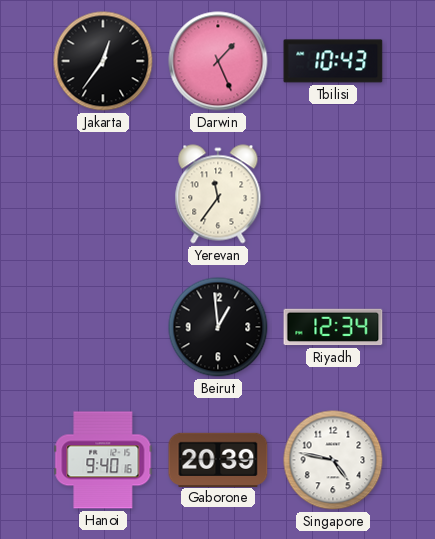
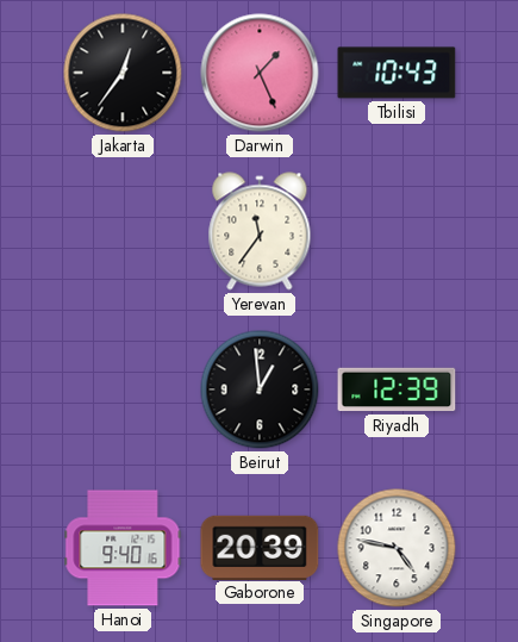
Riyadh: 12:34 -> 12:39 (397, 389)
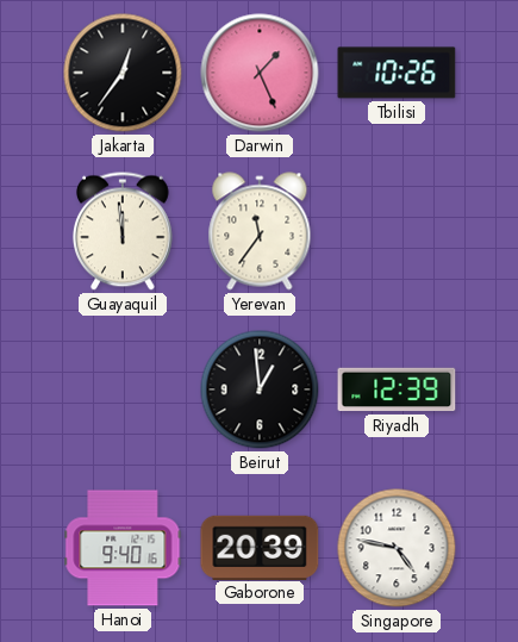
Tbilisi: 10:43 -> 10:26 (397, 73)
Guayaquil: none -> 11:59 (123, 231)
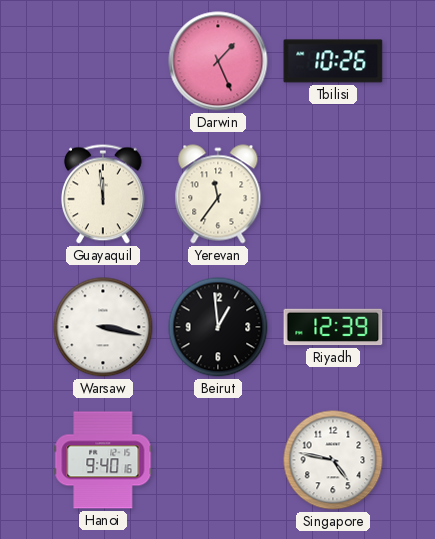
Jakarta: 12:36 -> none (123, 73)
Warsaw: none -> 3:17 (103, 327)
Gaborone: 20:39 -> none (260, 547)
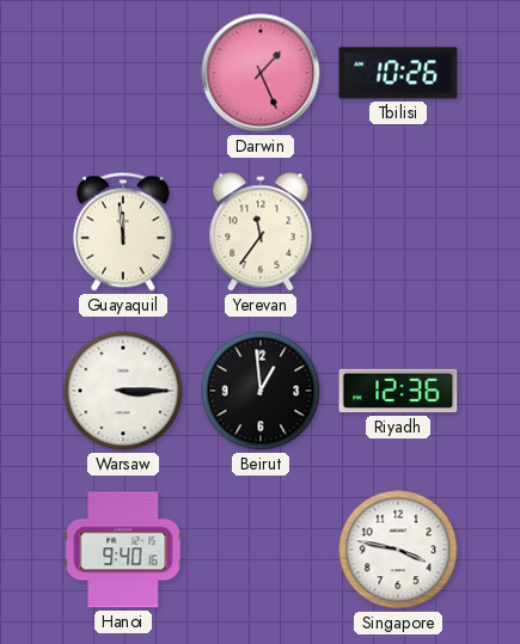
Warsaw: 3:17 -> 3:15 (123, 391)
Riyadh: 12:39 -> 12:36 (398, 391)
Singapore: 4:47 -> 3:47 (398, 550)
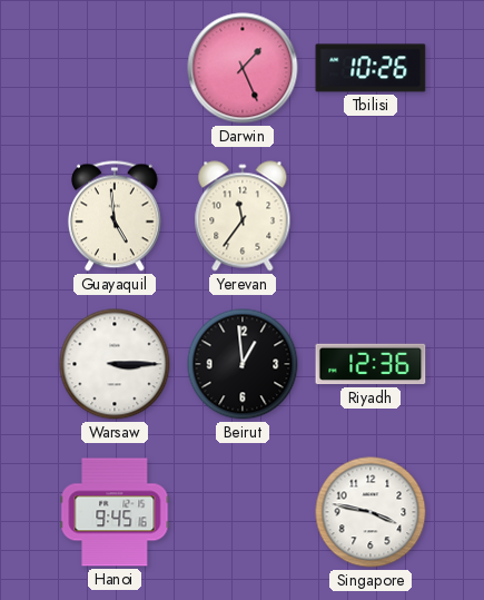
Guayaquil: 11:59 -> 4:59 (115, 216)
Hanoi: 9:40 -> 9:45 (115, 512)
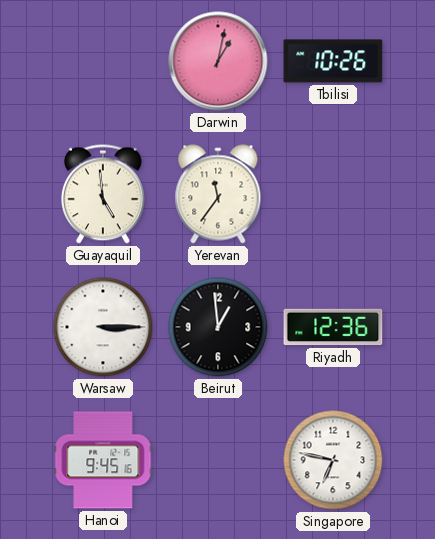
Darwin: 1:26 -> 1:02 (218, 61)
Singapore: 3:47 -> 6:47 (333, 460)
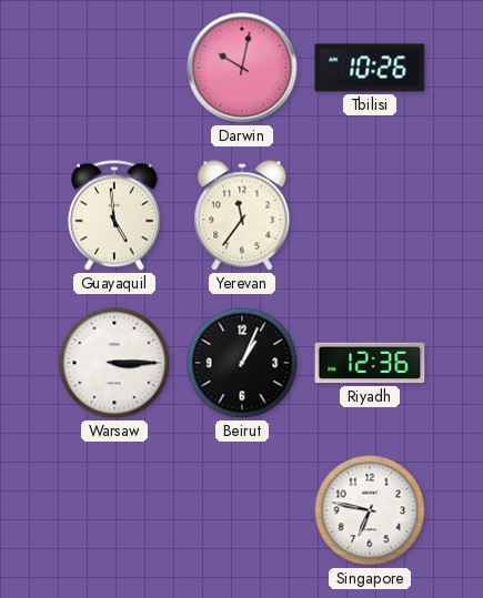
Darwin: 1:02 -> 10:02 (242, 68)
Beirut: 12:59 -> 1:04 (242, 363)
Hanoi: 9:45 -> none (103, 460)
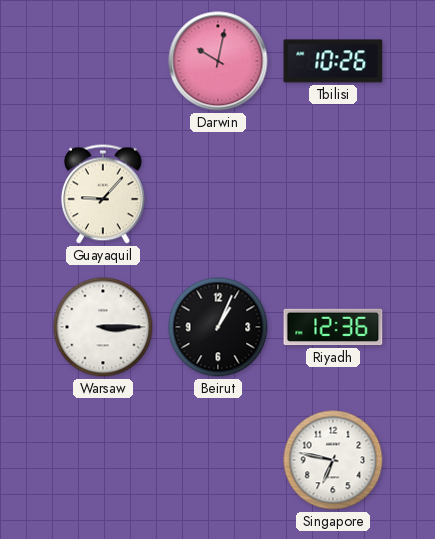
Guayaquil: 4:59 -> 9:07 (103, 194)
Yerevan: 11:36 -> none (242, 215)
